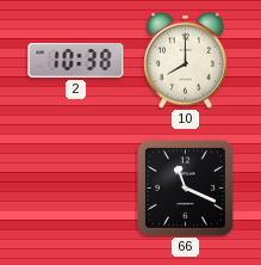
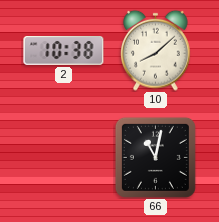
10: 8:00 -> 8:08 (156, 50)
66: 11:19 -> 11:02 (155, 157)
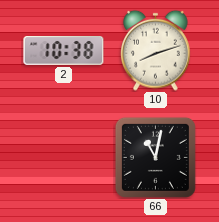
10: 8:08 -> 8:12 (156, 50)
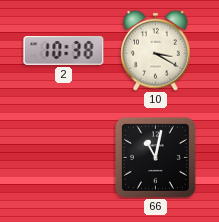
10: 8:12 -> 3:20 (156, 50)
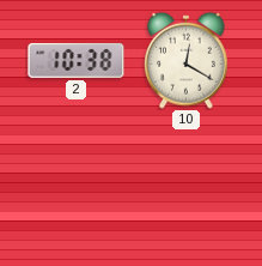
10: 3:20 -> 12:20 (187, 60)
66: 11:02 -> none (155, 157)
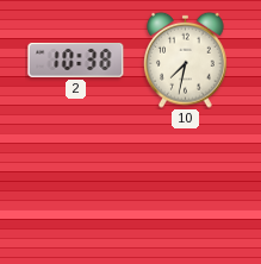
10: 12:20 -> 7:32 (186, 59)
